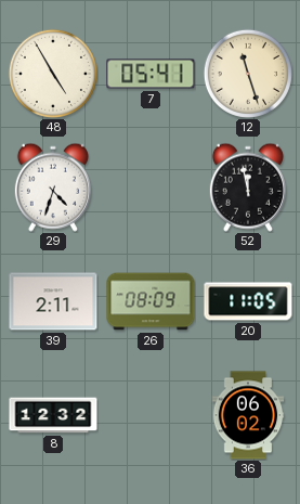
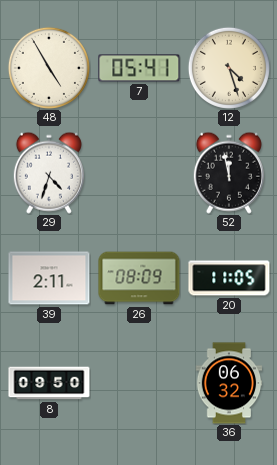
12: 11:27 -> 4:27 (229, 68)
8: 12:32 -> 09:50 (49, 383)
36: 06:02 -> 06:32 (229, 383)
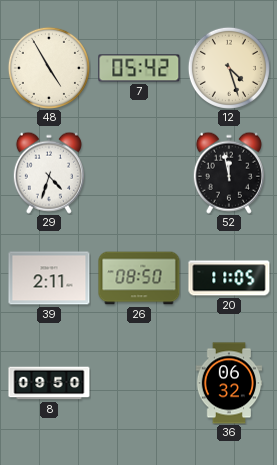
7: 05:41 -> 05:42 (139, 68)
26: 08:09 -> 08:50 (139, 278)
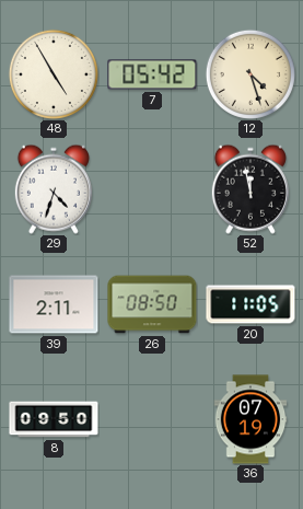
36: 06:32 -> 07:19 (250, 419)
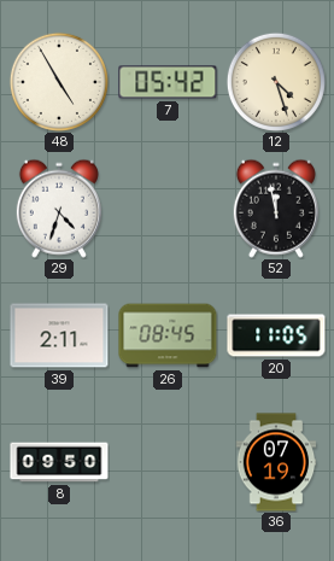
26: 08:50 -> 08:45 (168, 335)
